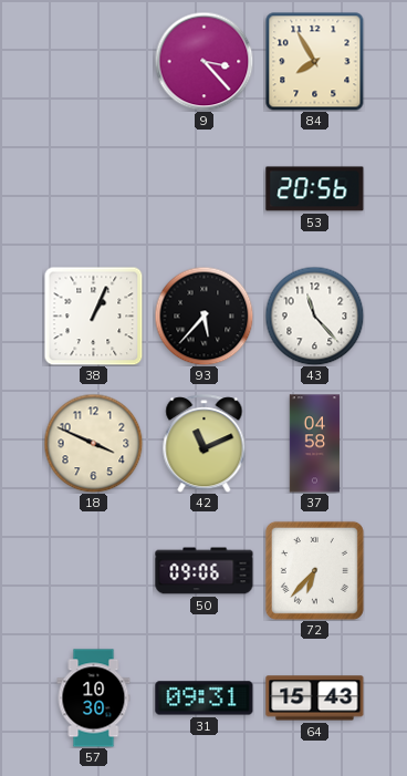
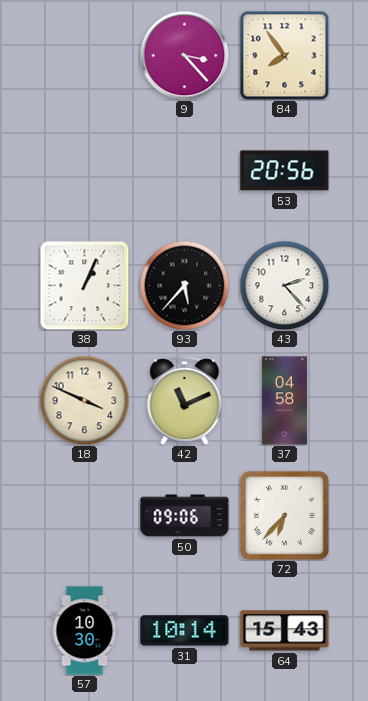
84: 7:55 -> 7:54 (284, 55)
43: 11:23 -> 2:23 (284, 285)
31: 09:31 -> 10:14 (185, 631)
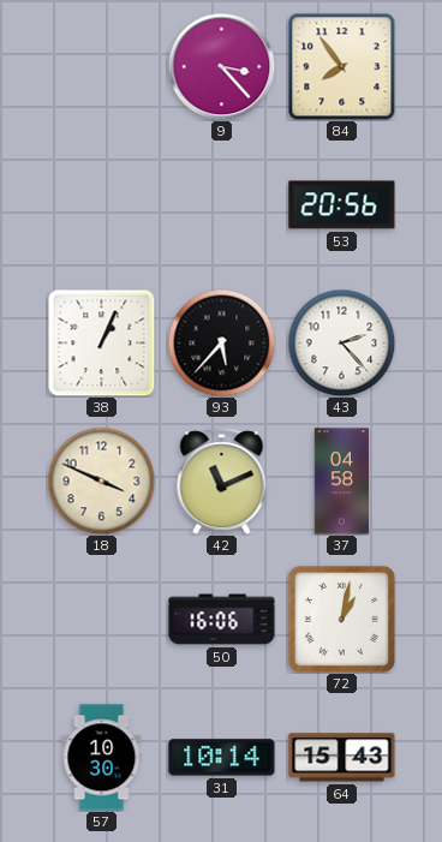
50: 09:06 -> 16:06 (222, 620)
72: 6:37 -> 1:02 (341, 619)
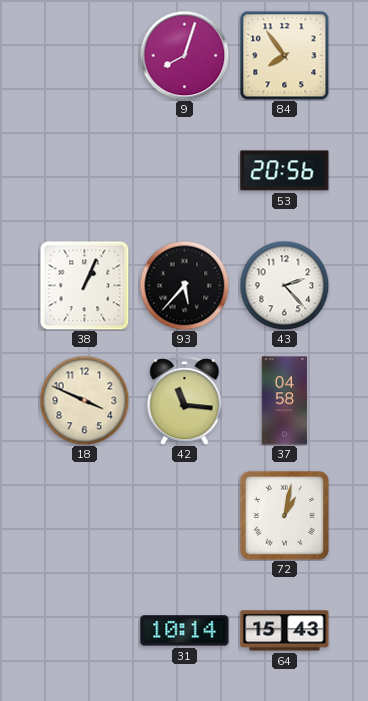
9: 3:23 -> 8:03 (184, 55)
42: 11:11 -> 11:16 (185, 401)
50: 16:06 -> none (222, 620)
57: 10:30 -> none (102, 758)
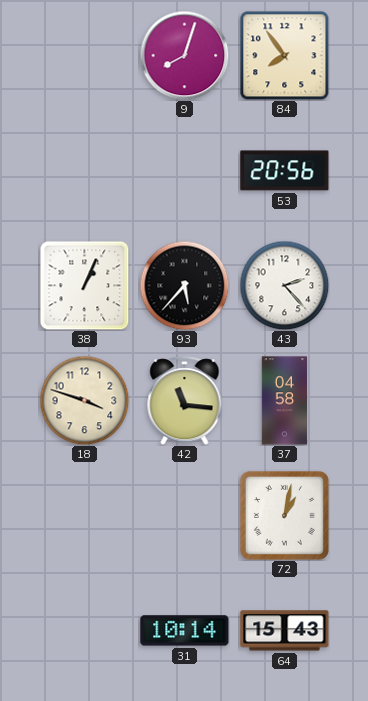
18: 3:49 -> 3:48 (84, 400)
